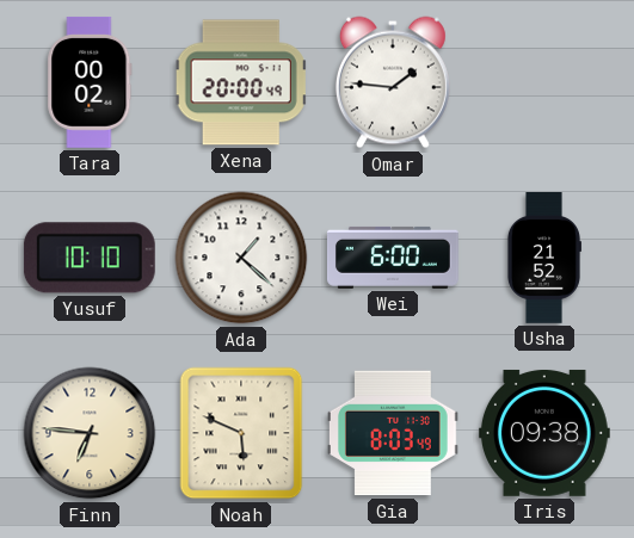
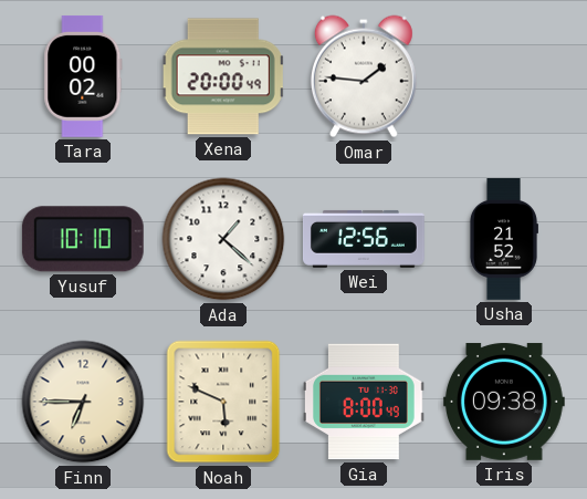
Wei: 6:00 -> 12:56 (364, 239)
Finn: 6:46 -> 6:45 (83, 402)
Gia: 8:03 -> 8:00 (364, 402)
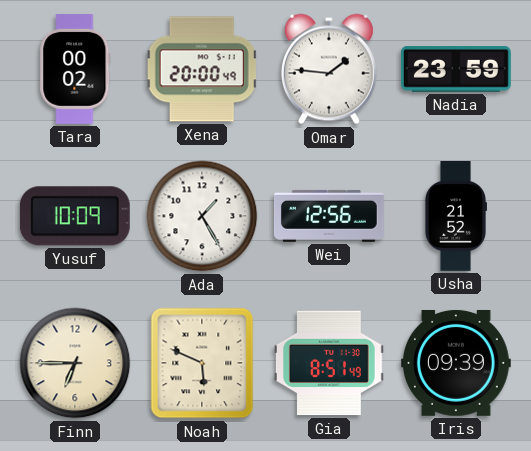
Nadia: none -> 23:59 (456, 70)
Yusuf: 10:10 -> 10:09 (75, 216)
Ada: 1:22 -> 1:25 (202, 216)
Gia: 8:00 -> 8:51 (329, 363)
Iris: 09:38 -> 09:39 (456, 363)
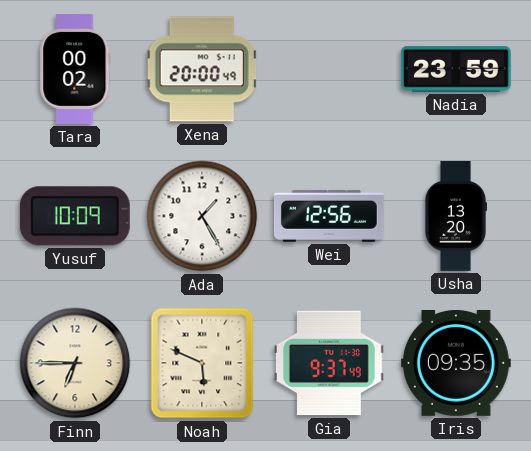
Omar: 1:46 -> none (329, 69)
Usha: 21:52 -> 13:20 (455, 217)
Gia: 8:51 -> 9:37 (329, 363)
Iris: 09:39 -> 09:35 (456, 363)
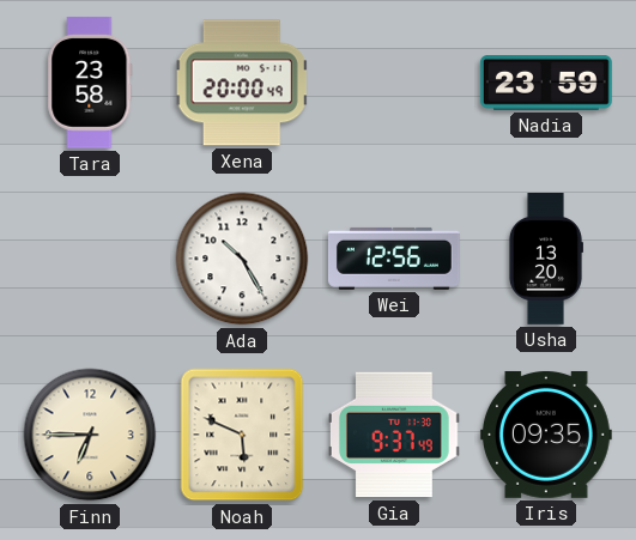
Tara: 00:02 -> 23:58 (90, 83)
Yusuf: 10:09 -> none (75, 216)
Ada: 1:25 -> 10:25 (242, 259)
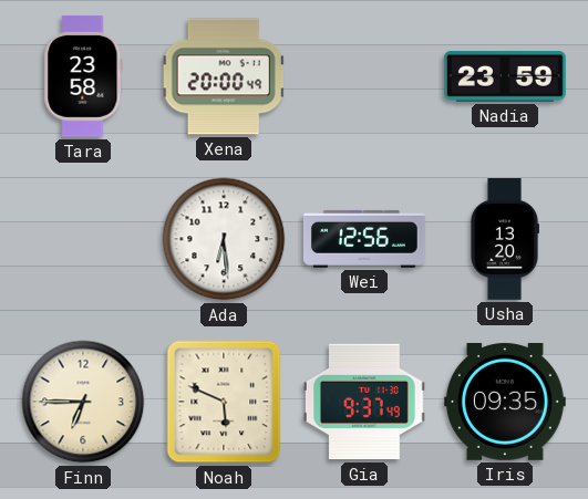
Ada: 10:25 -> 6:29 (224, 239)
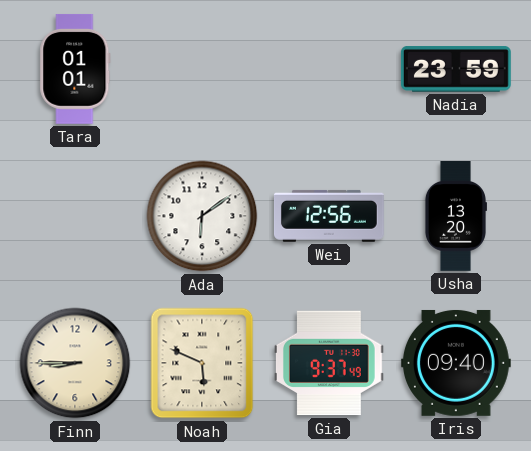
Tara: 23:58 -> 01:01 (75, 69)
Xena: 20:00 -> none (224, 76)
Ada: 6:29 -> 6:09 (202, 216)
Finn: 6:45 -> 8:45 (75, 363)
Iris: 09:35 -> 09:40 (456, 363)
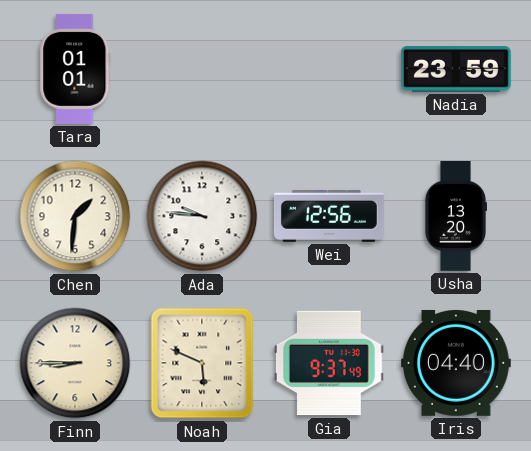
Chen: none -> 1:31 (75, 216)
Ada: 6:09 -> 9:46 (202, 216)
Iris: 09:40 -> 04:40 (456, 363)
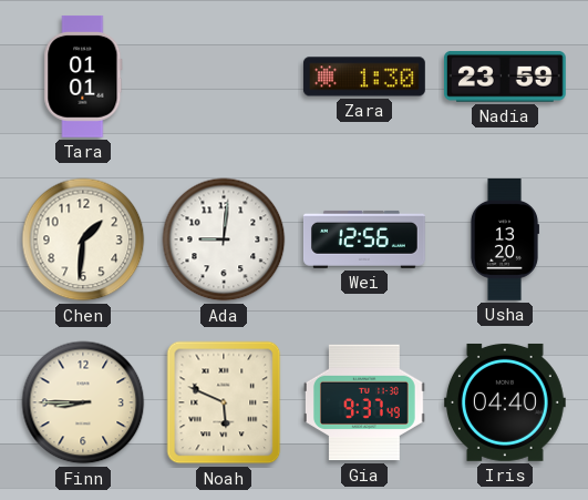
Zara: none -> 1:30 (364, 76)
Ada: 9:46 -> 9:01 (224, 239)
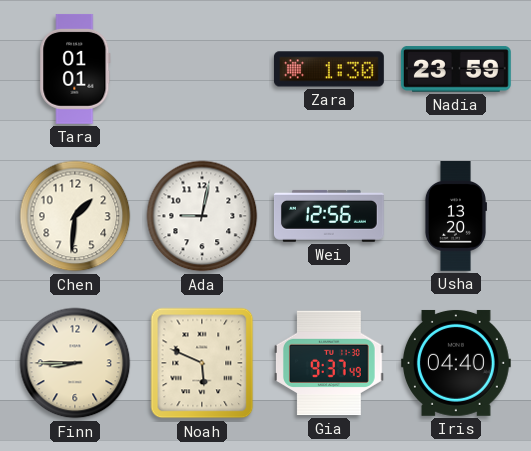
Ada: 9:01 -> 9:02 (202, 216)
